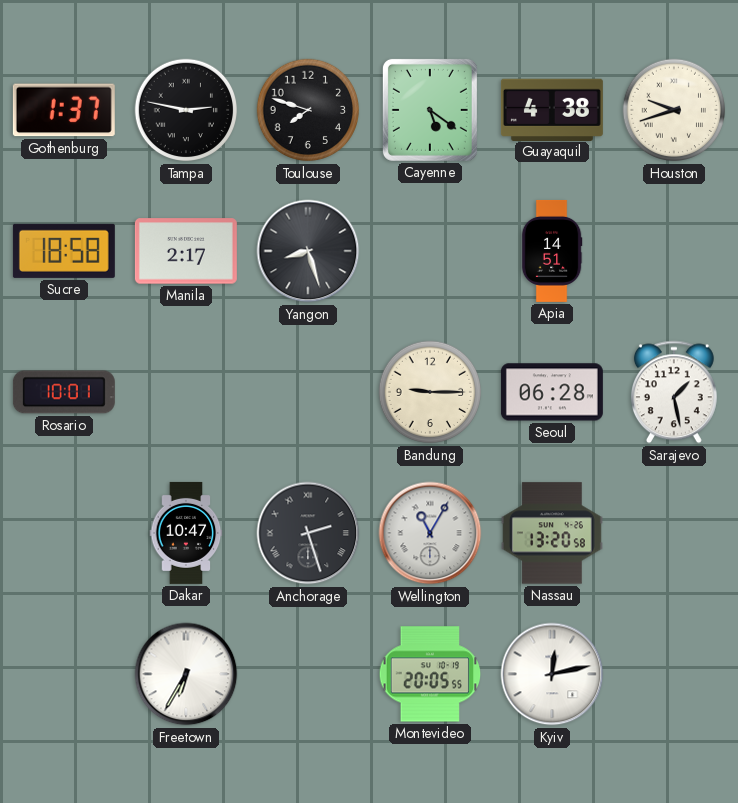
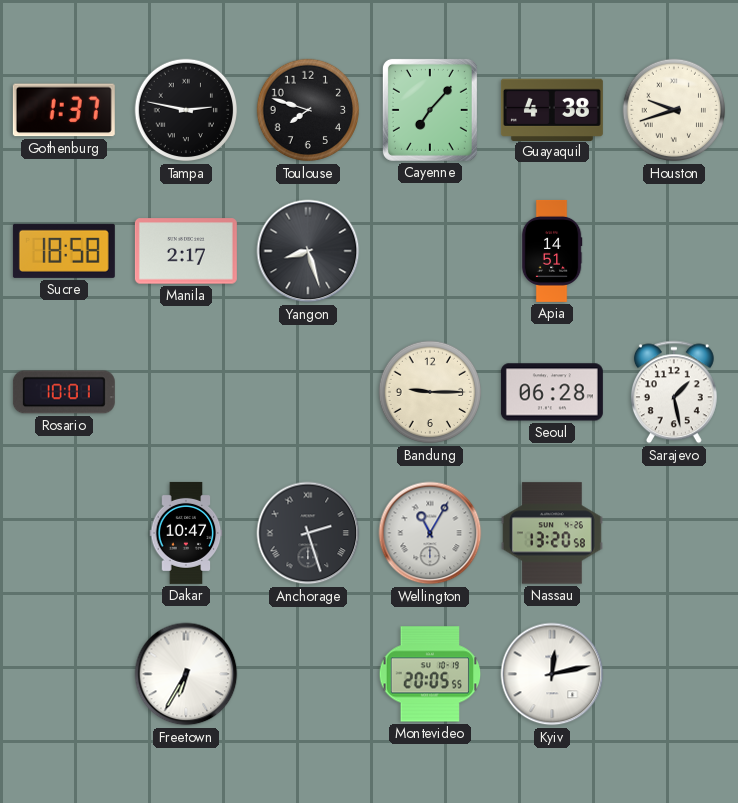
Cayenne: 5:21 -> 7:07 (430, 110)
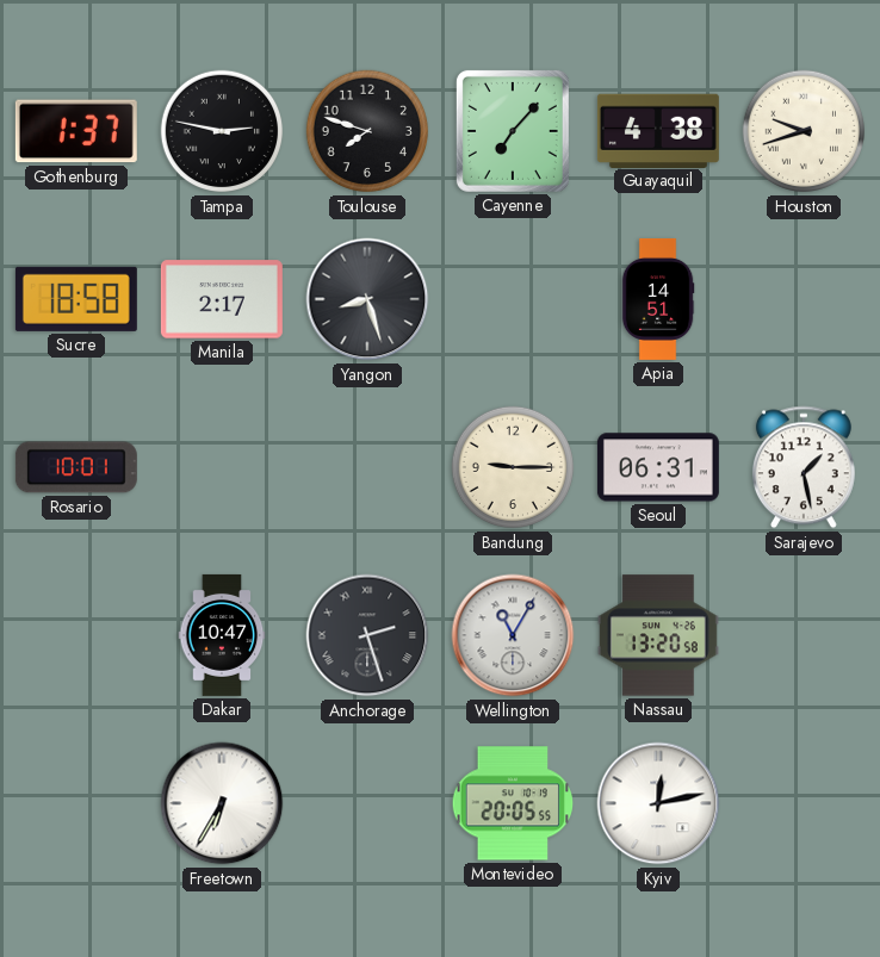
Seoul: 06:28 -> 06:31 (658, 467)
